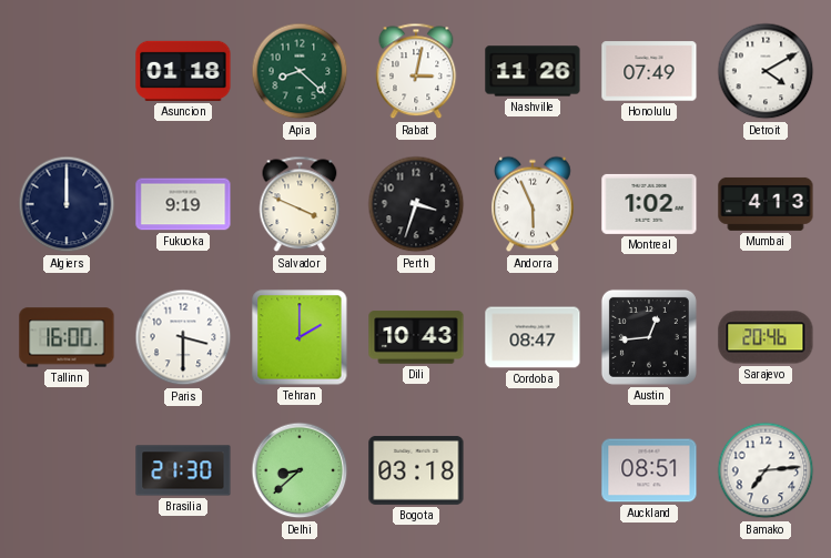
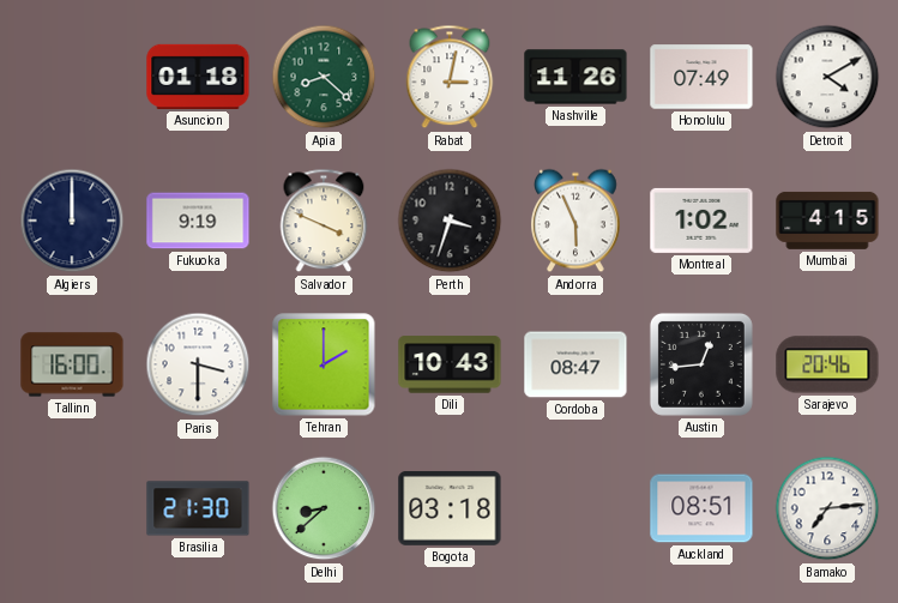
Mumbai: 4:13 -> 4:15 (827, 221)
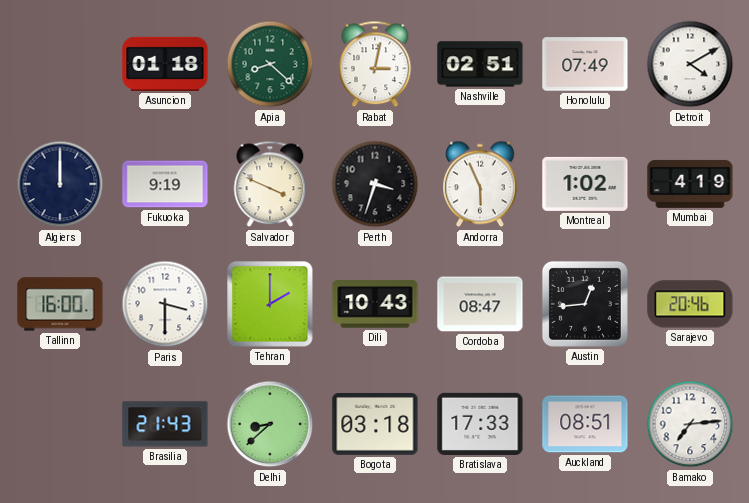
Nashville: 11:26 -> 02:51 (480, 64)
Mumbai: 4:15 -> 4:19 (690, 184)
Brasilia: 21:30 -> 21:43 (165, 424)
Bratislava: none -> 17:33 (480, 424)
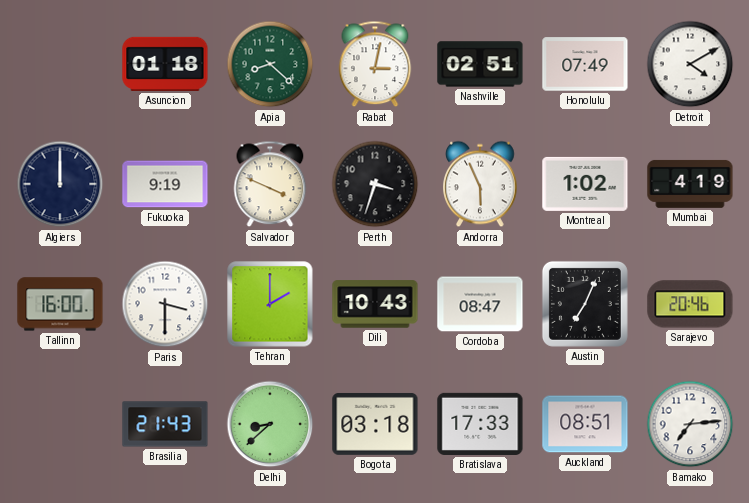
Austin: 12:44 -> 7:04 (585, 304)
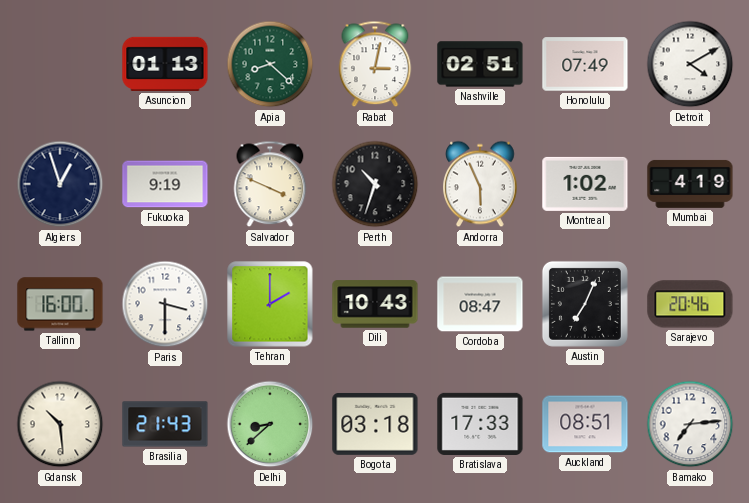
Asuncion: 01:18 -> 01:13 (165, 64)
Algiers: 12:00 -> 12:57 (60, 184)
Perth: 3:33 -> 10:33 (375, 184)
Gdansk: none -> 10:29 (60, 424)
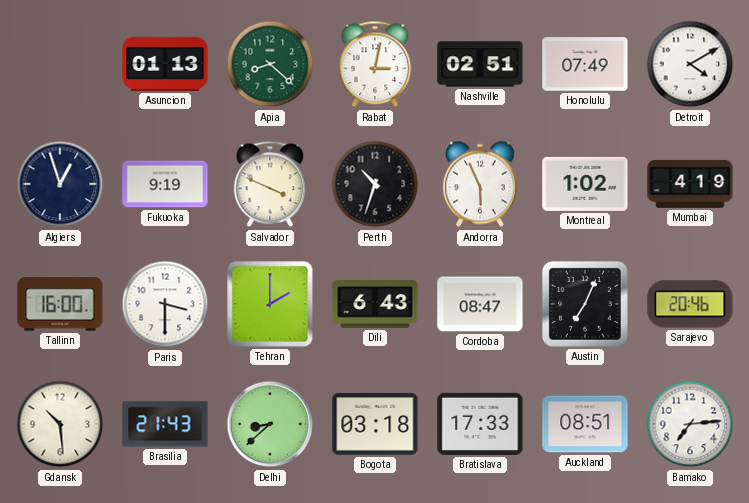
Dili: 10:43 -> 6:43 (375, 304)
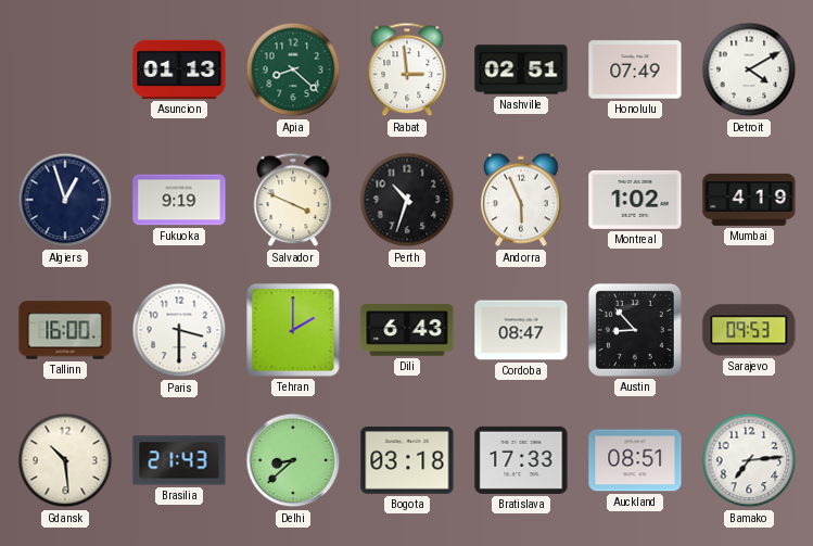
Rabat: 3:02 -> 2:59 (407, 69)
Austin: 7:04 -> 8:53 (635, 330)
Sarajevo: 20:46 -> 09:53 (749, 330)
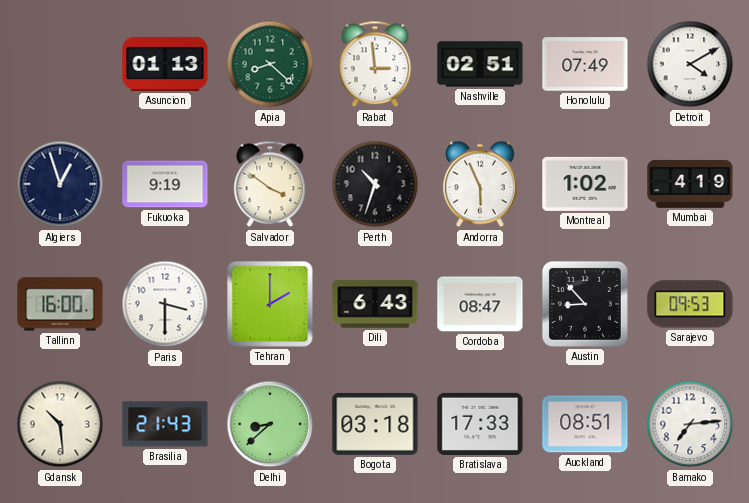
Salvador: 3:49 -> 3:51 (270, 184)
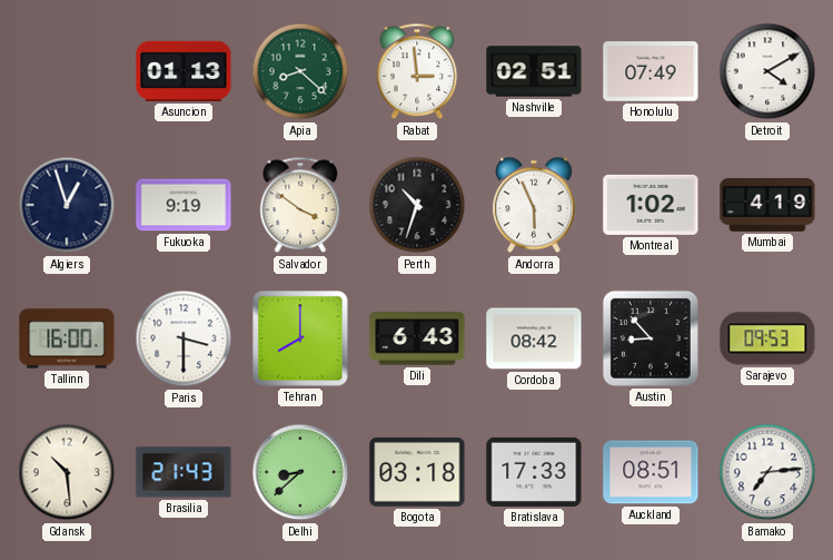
Tehran: 2:00 -> 8:00 (300, 338)
Cordoba: 08:47 -> 08:42 (534, 338)
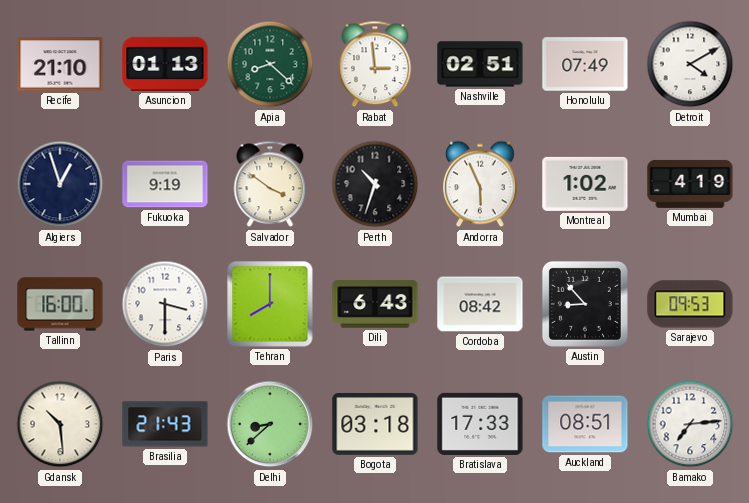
Recife: none -> 21:10 (60, 64)
